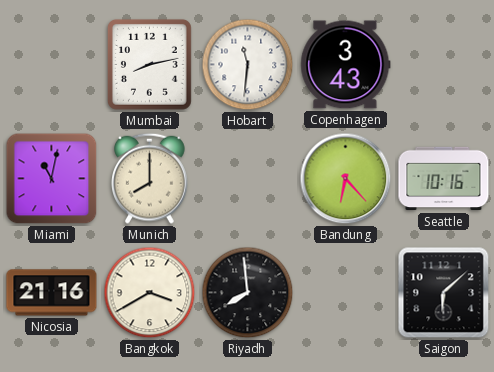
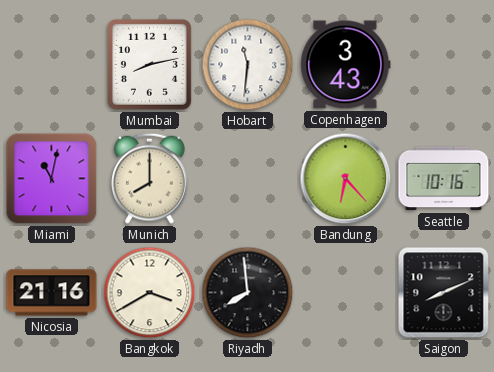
Saigon: 6:08 -> 8:11 (444, 293)
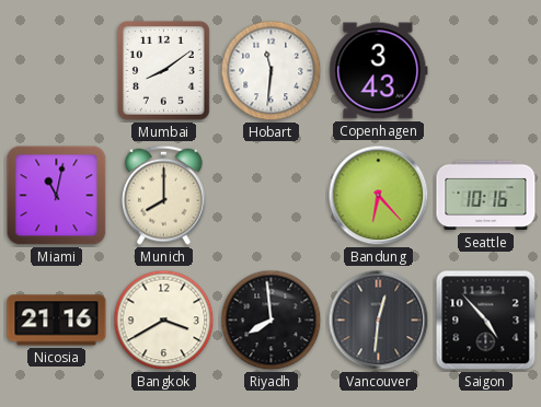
Mumbai: 8:13 -> 8:09 (163, 70)
Vancouver: none -> 12:31 (379, 321)
Saigon: 8:11 -> 4:53 (486, 321)
